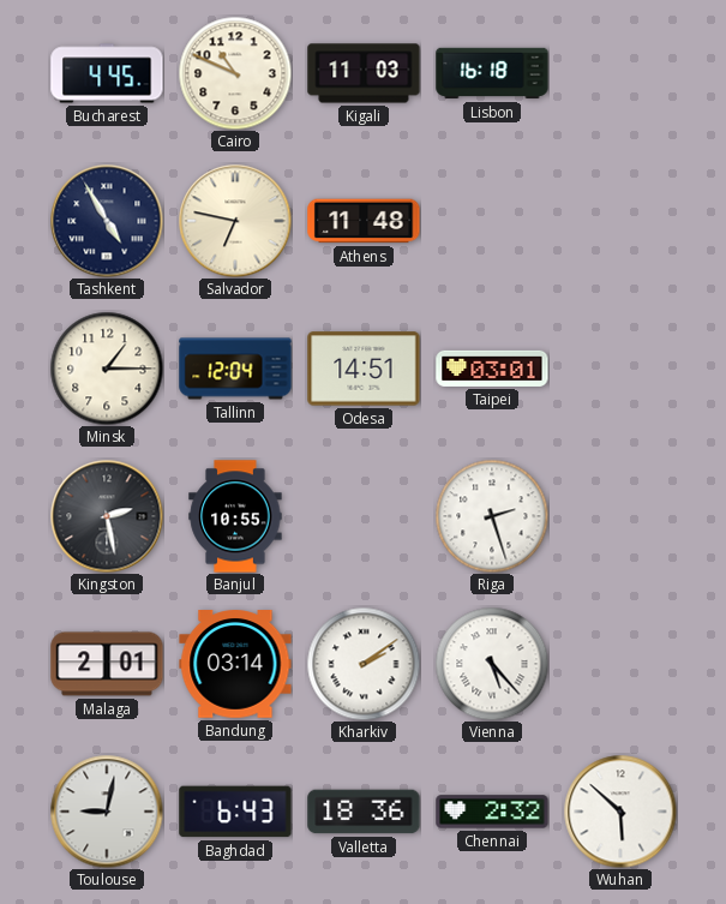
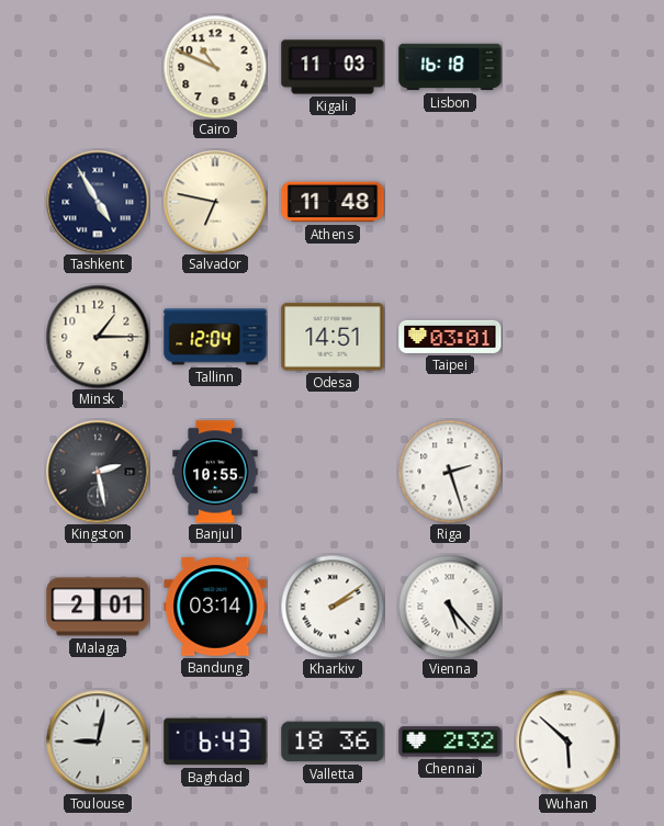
Bucharest: 4:45 -> none (107, 73)
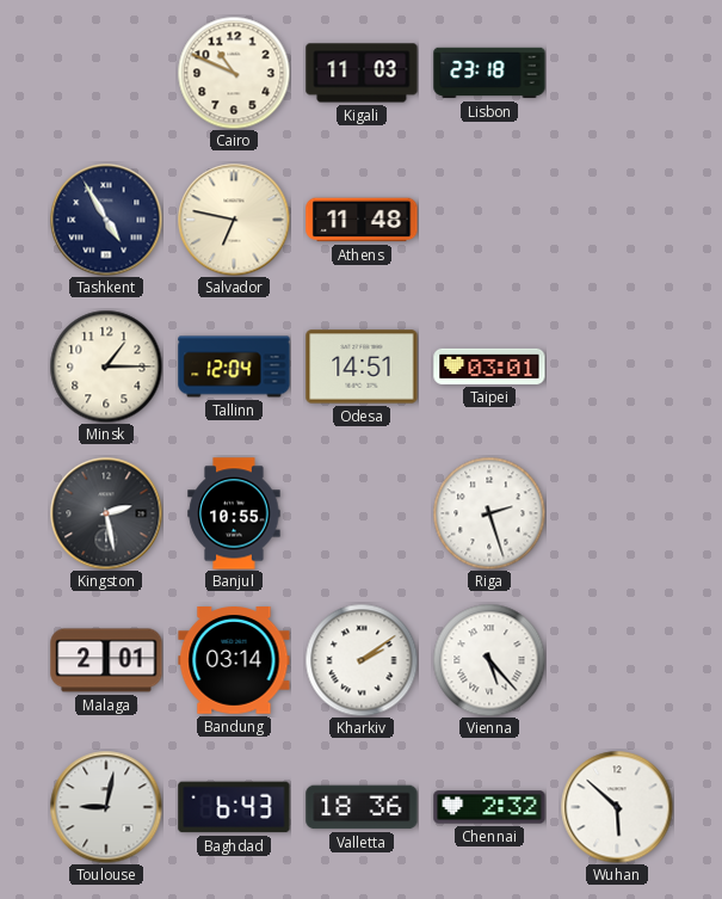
Lisbon: 16:18 -> 23:18 (489, 73)
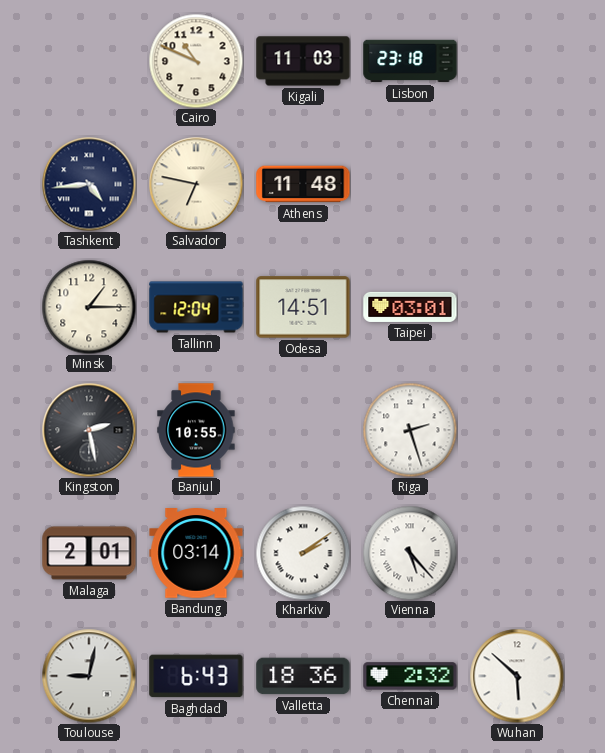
Tashkent: 4:55 -> 4:44 (89, 184)
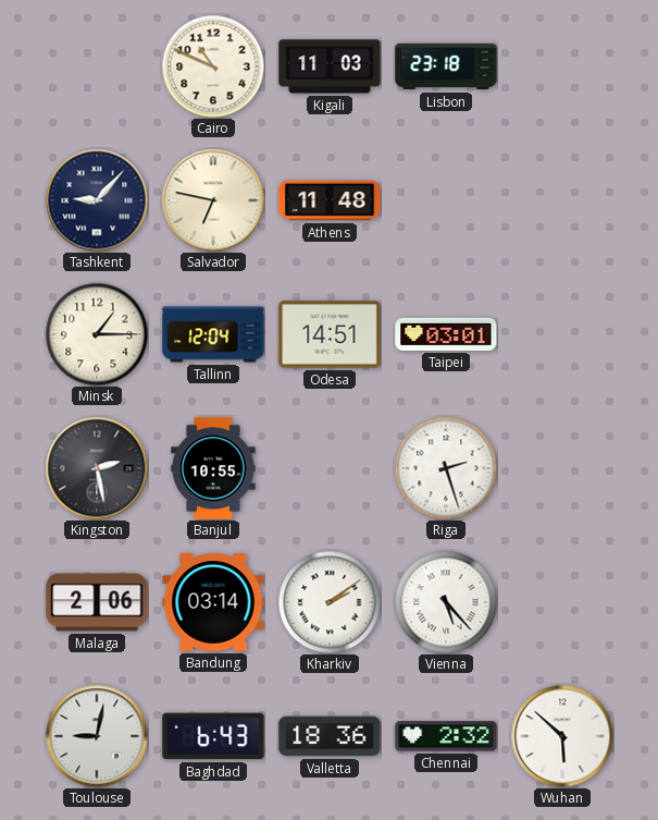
Tashkent: 4:44 -> 9:07 (97, 200)
Malaga: 2:01 -> 2:06 (97, 602)
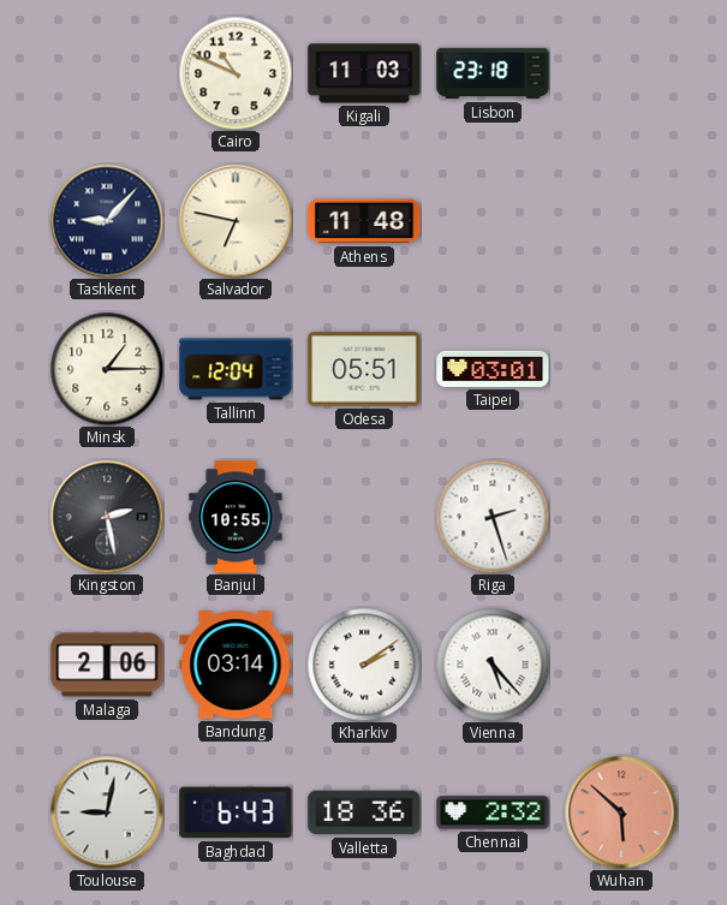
Odesa: 14:51 -> 05:51 (364, 369)
Wuhan dial: white -> salmon (621, 812)
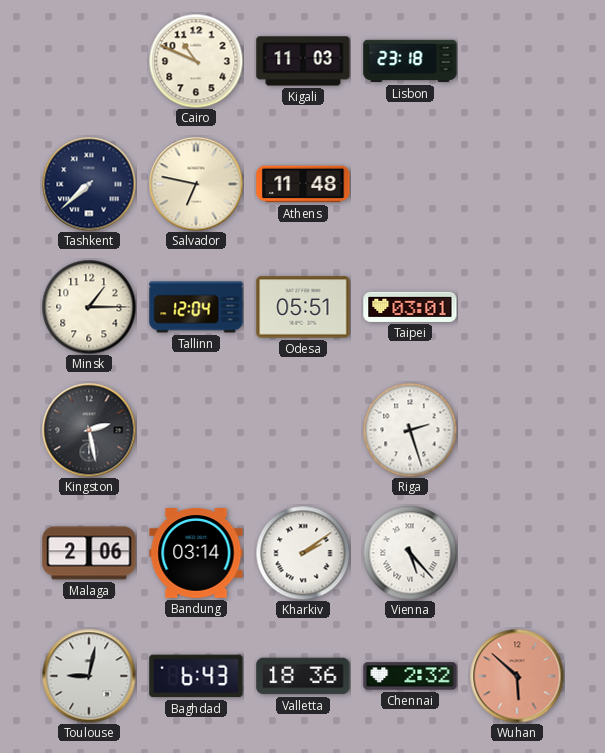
Tashkent: 9:07 -> 7:38 (89, 184)
Banjul: 10:55 -> none (236, 517)
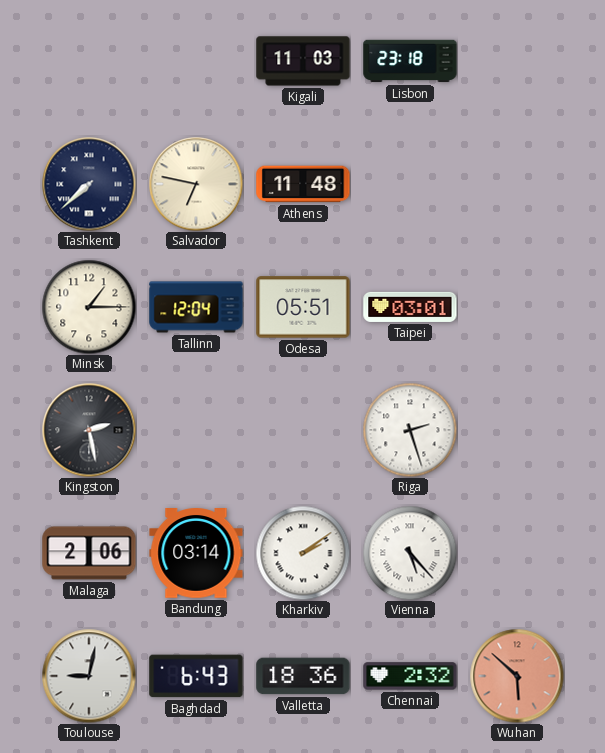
Cairo: 10:49 -> none (196, 61)
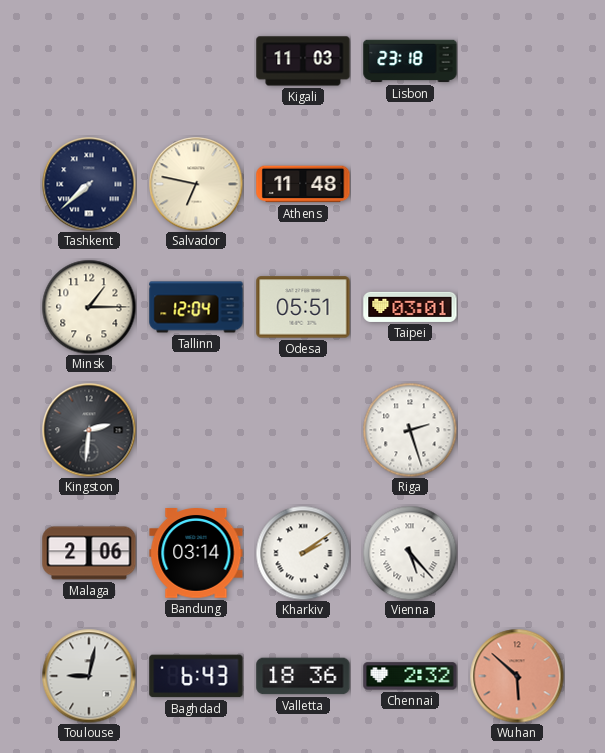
Kingston: 2:28 -> 2:31 (89, 430)
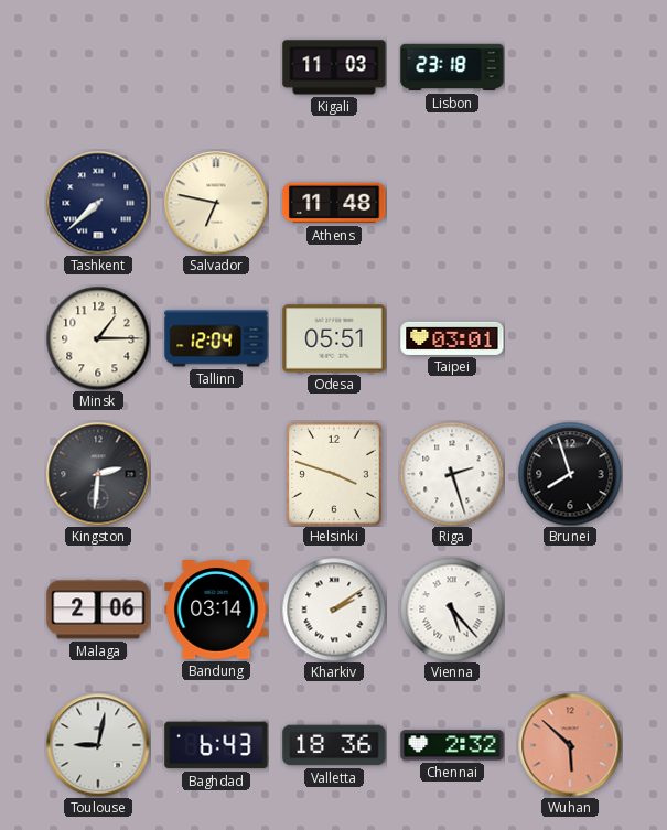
Helsinki: none -> 3:48 (334, 474)
Brunei: none -> 7:57 (570, 474)
